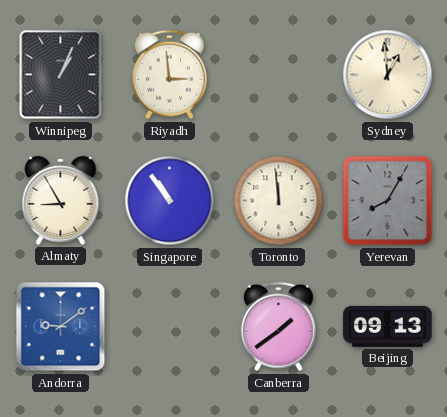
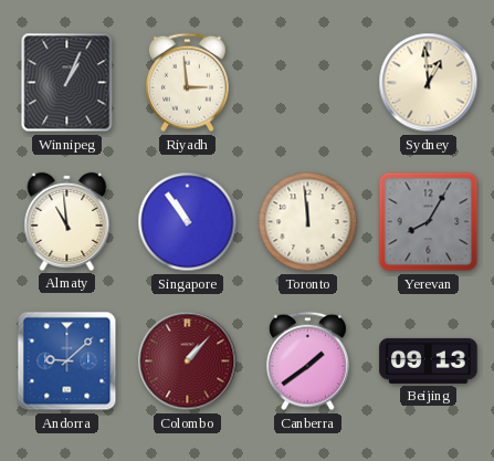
Almaty: 8:55 -> 10:59 (67, 221)
Andorra: 9:09 -> 9:08 (67, 362)
Colombo: none -> 1:07 (188, 362)
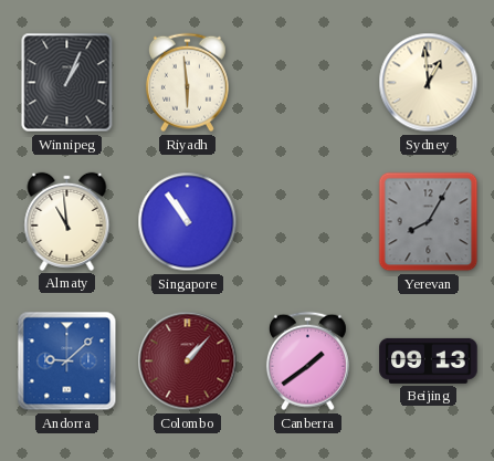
Riyadh: 2:59 -> 5:59 (187, 83)
Toronto: 11:59 -> none (308, 222)
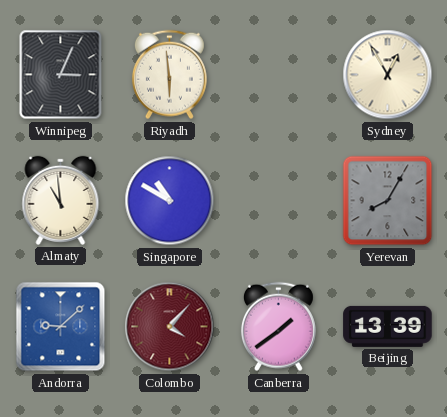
Winnipeg: 1:04 -> 3:04 (61, 75)
Sydney: 12:59 -> 12:55 (388, 75)
Singapore: 10:54 -> 10:50 (170, 201)
Colombo: 1:07 -> 4:07 (170, 327)
Beijing: 09:13 -> 13:39 (388, 326)
